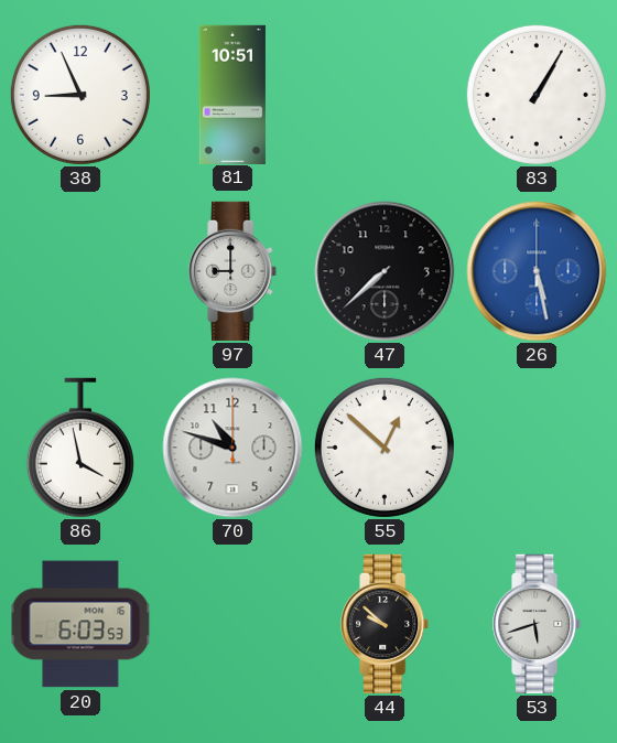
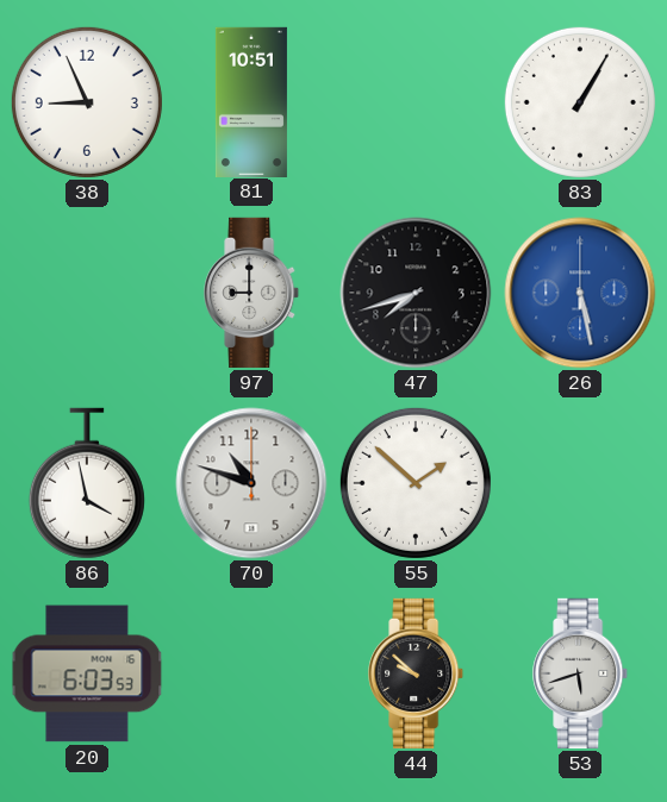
47: 7:38 -> 7:42 (416, 293)
55: 12:52 -> 1:52 (416, 483)
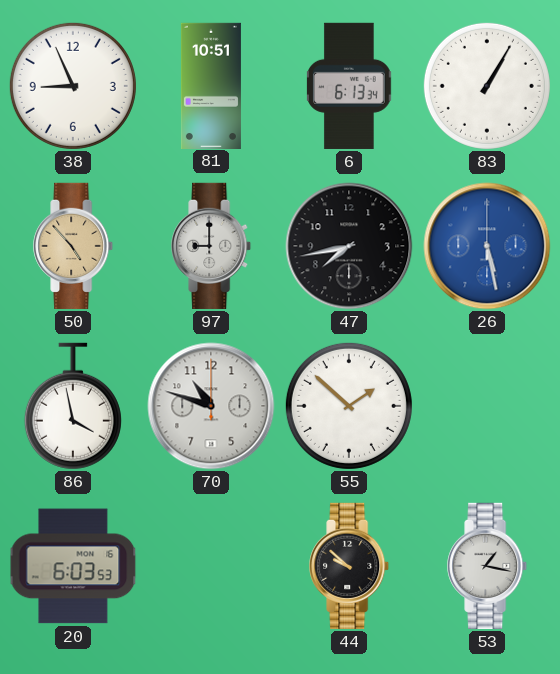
6: none -> 6:13 (349, 86)
50: none -> 4:53 (74, 246)
47: 7:42 -> 7:43 (349, 246)
53: 5:42 -> 1:17 (488, 566)
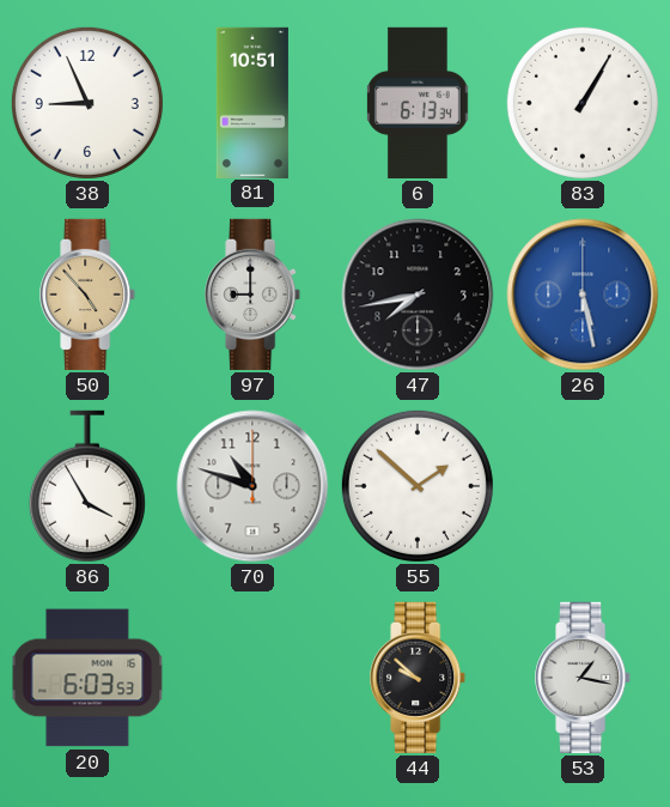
86: 3:58 -> 3:55 (87, 486)
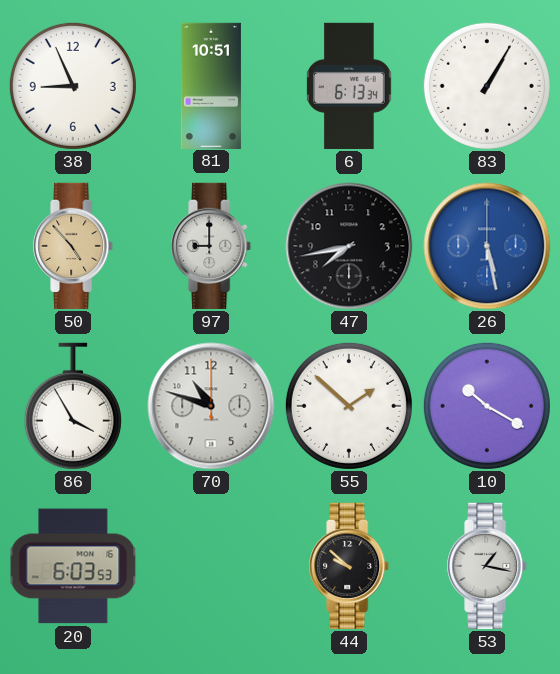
10: none -> 10:20 (487, 406)
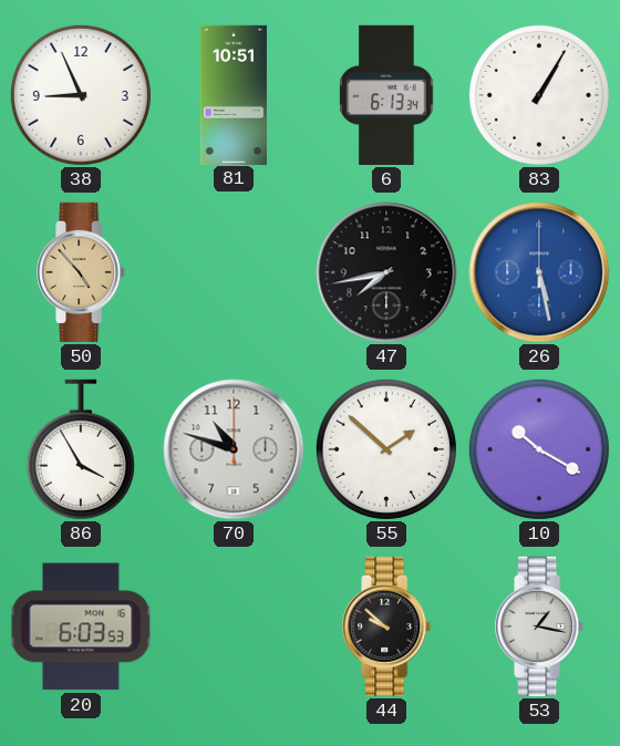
97: 9:00 -> none (212, 246)
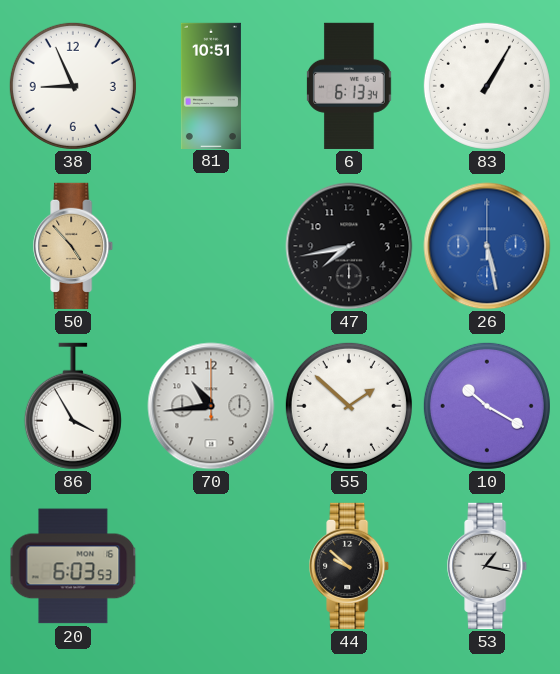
70: 10:48 -> 10:44 (211, 406)
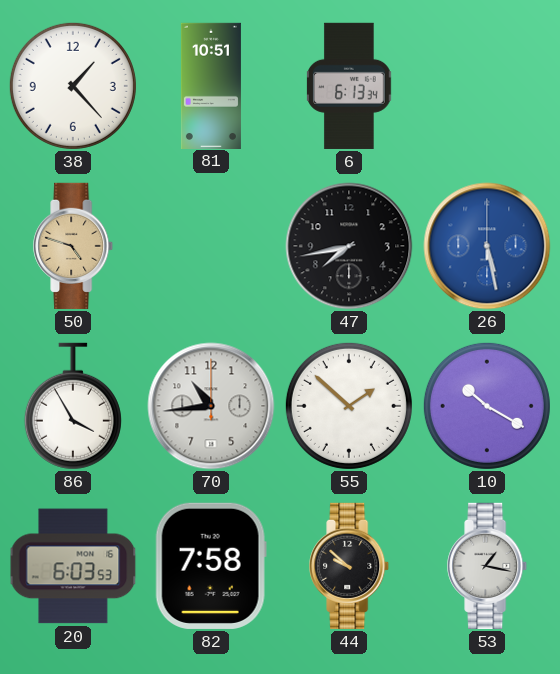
38: 8:56 -> 1:23 (73, 86)
83: 1:05 -> none (487, 86)
50: 4:53 -> 4:48 (74, 246)
82: none -> 7:58 (211, 566)
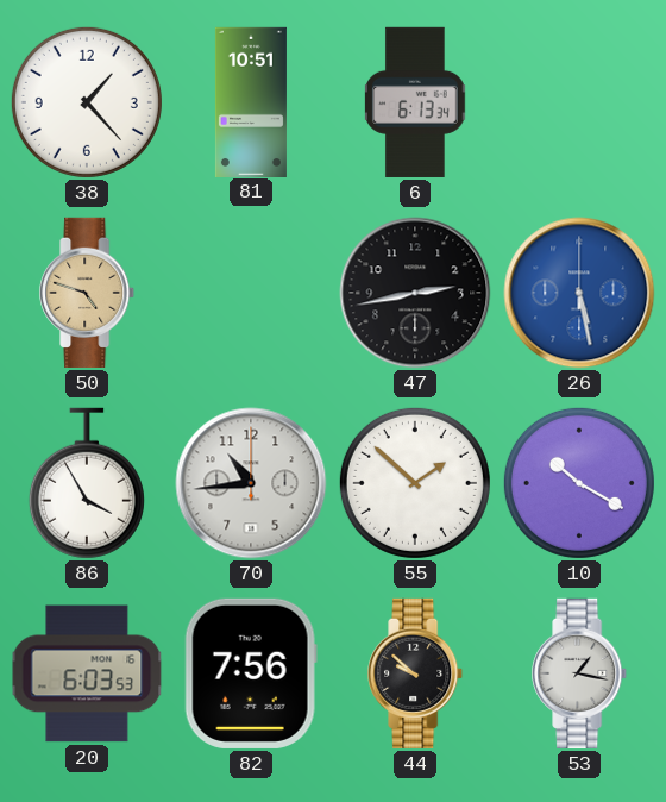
47: 7:43 -> 2:43 (415, 293)
82: 7:58 -> 7:56 (251, 673)
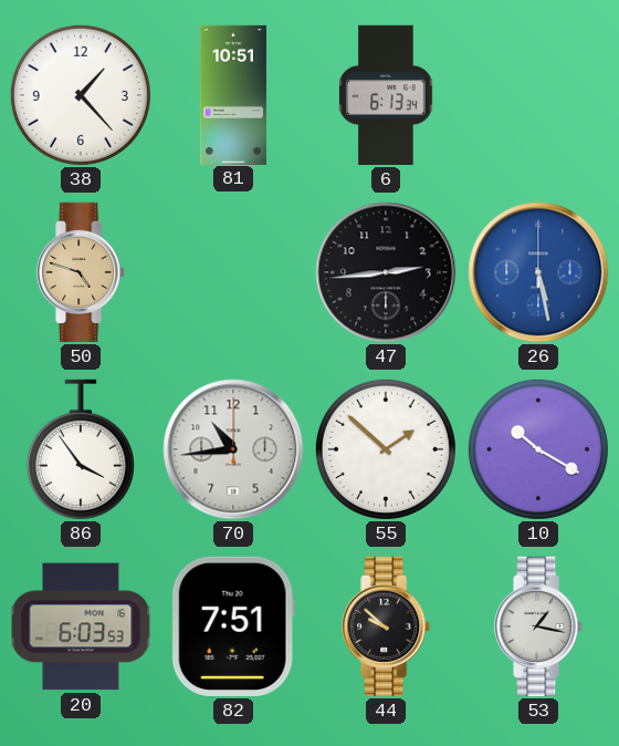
47: 2:43 -> 2:44 (386, 272)
86: 3:55 -> 3:54 (81, 449)
82: 7:56 -> 7:51 (233, 626)
